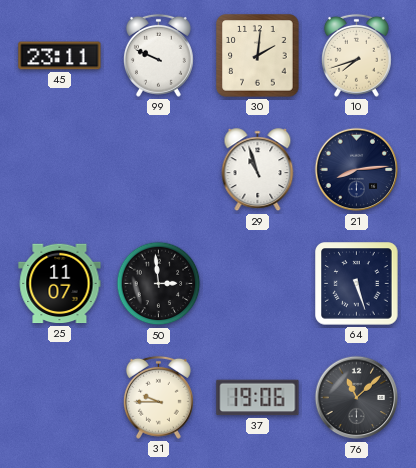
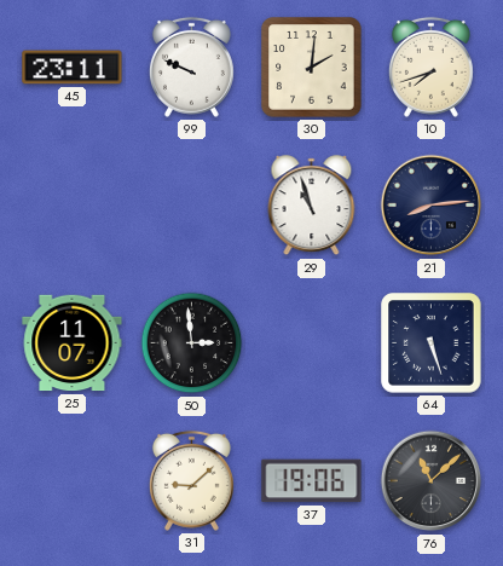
31: 9:45 -> 9:08 (191, 480)
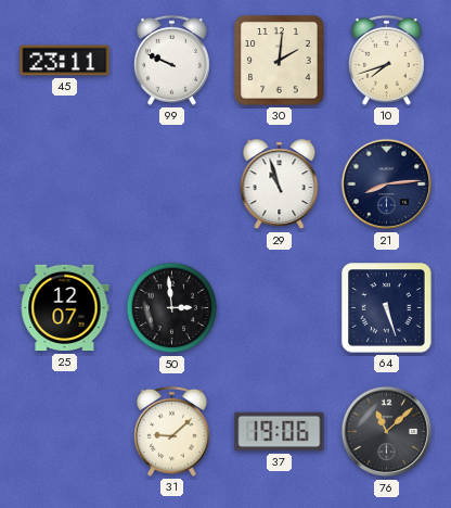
25: 11:07 -> 12:07 (65, 308)
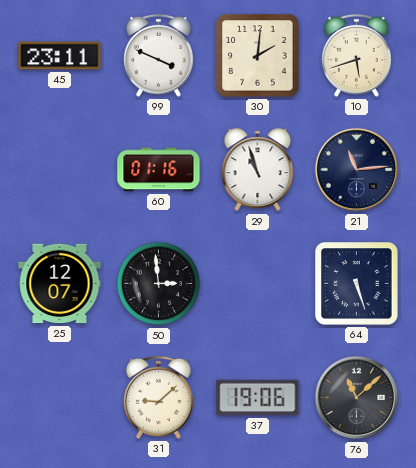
99: 9:49 -> 3:49 (158, 55)
10: 7:42 -> 5:42 (356, 55)
60: none -> 01:16 (159, 170)
21: 8:14 -> 11:14 (357, 170)
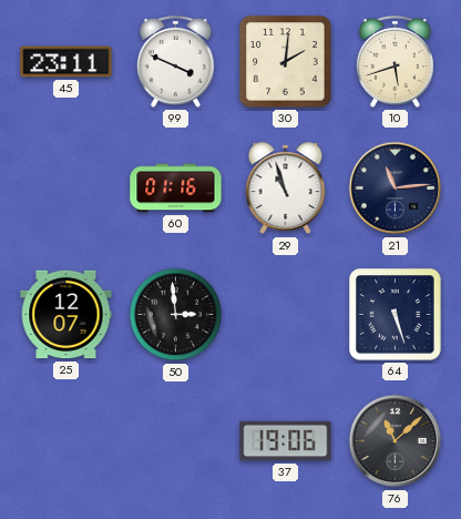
31: 9:08 -> none (158, 397)
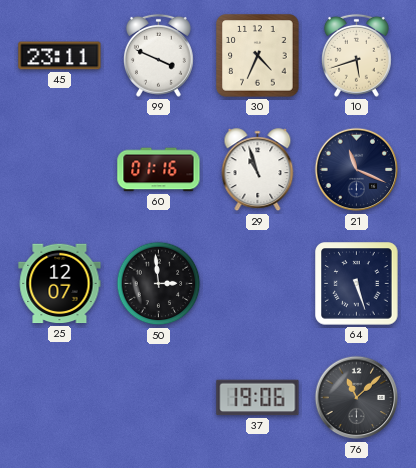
30: 2:01 -> 4:34 (258, 56)
21: 11:14 -> 11:19 (357, 170)
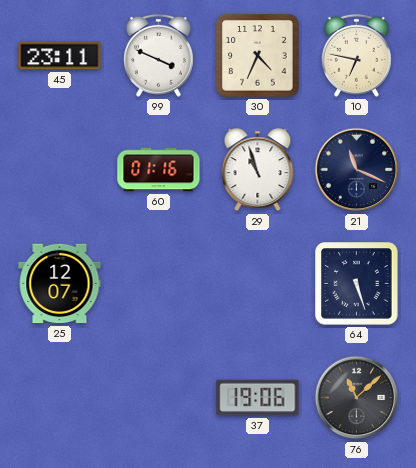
10: 5:42 -> 6:47 (356, 55)
50: 2:59 -> none (159, 284)
